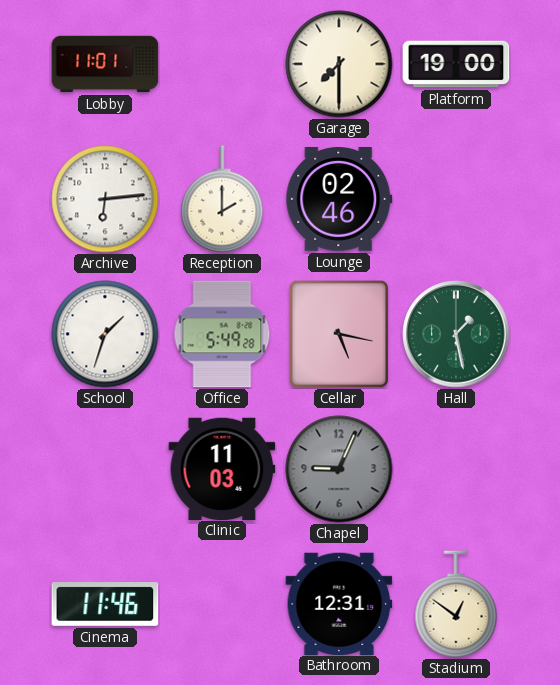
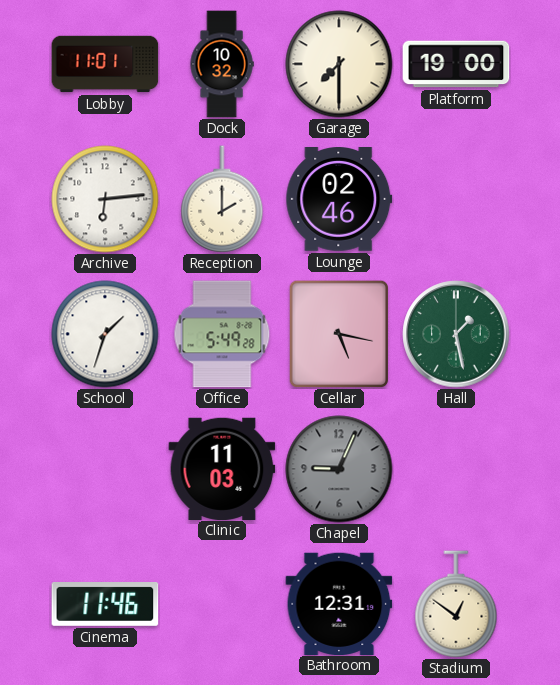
Dock: none -> 10:32 (222, 64)
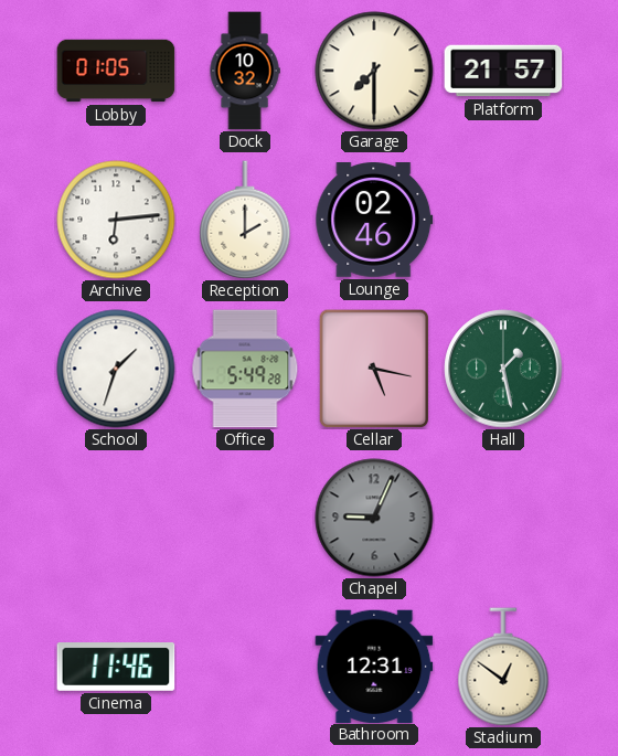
Lobby: 11:01 -> 01:05 (116, 71)
Platform: 19:00 -> 21:57 (503, 71)
Clinic: 11:03 -> none (222, 468)
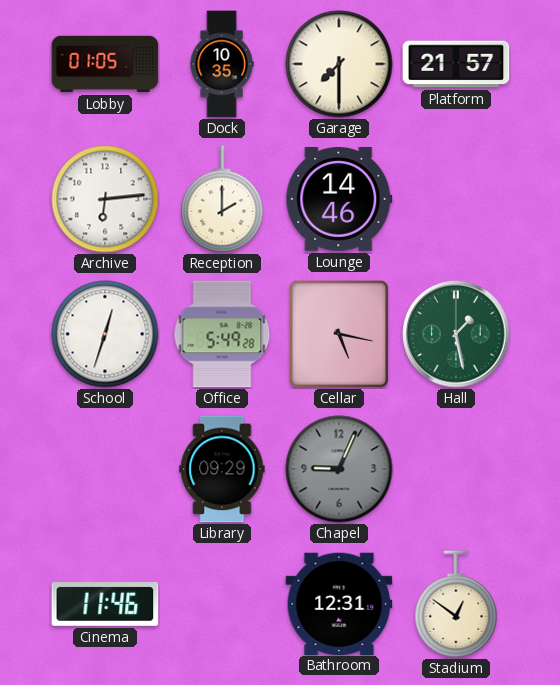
Dock: 10:32 -> 10:35 (222, 64)
Lounge: 02:46 -> 14:46 (339, 200)
School: 1:33 -> 12:33 (105, 334)
Library: none -> 09:29 (222, 469)
